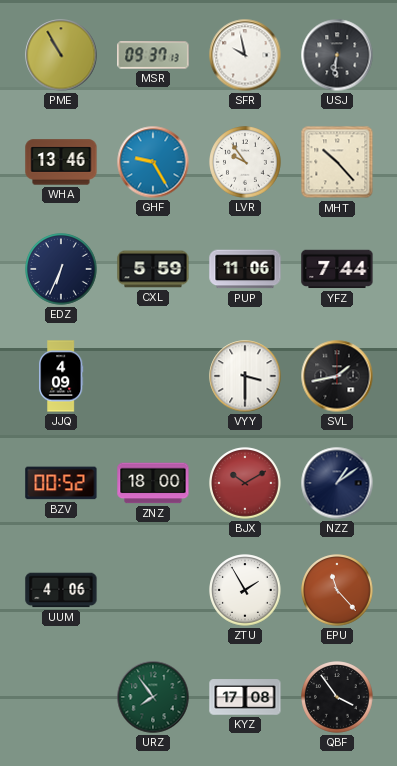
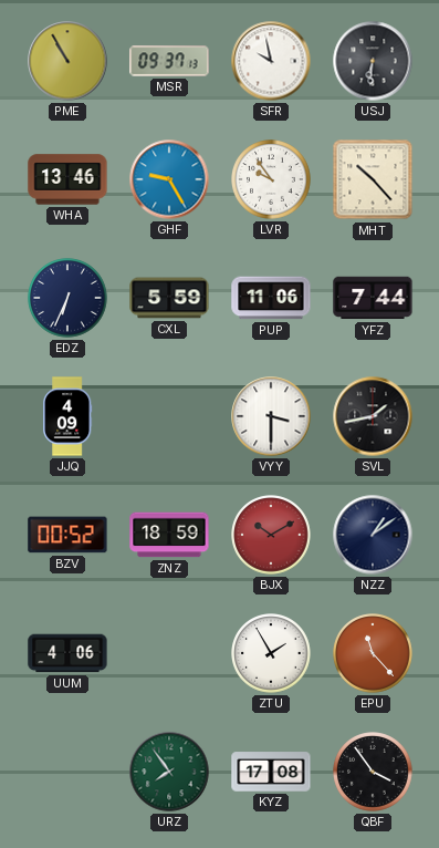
ZNZ: 18:00 -> 18:59 (169, 535)
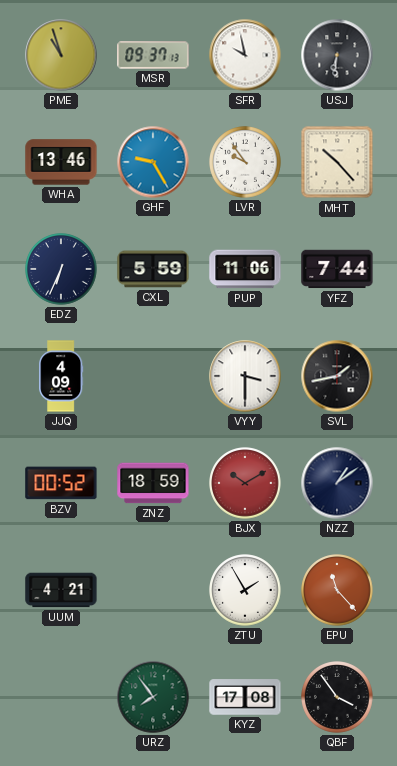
PME: 10:55 -> 10:57 (61, 55)
UUM: 4:06 -> 4:21 (61, 590)
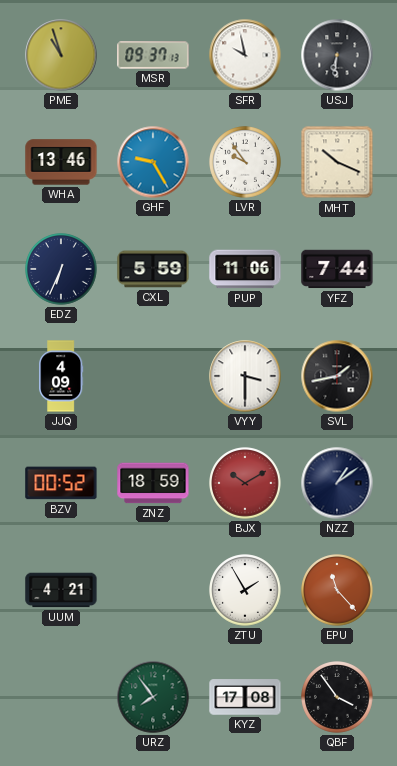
MHT: 10:23 -> 10:19 (337, 162)
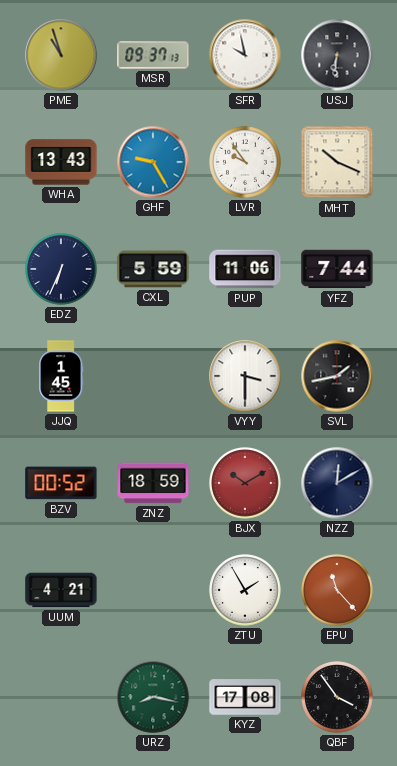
WHA: 13:46 -> 13:43 (61, 162)
JJQ: 4:09 -> 1:45 (61, 376)
NZZ: 1:09 -> 12:10 (337, 483)
URZ: 7:54 -> 8:17 (153, 697)
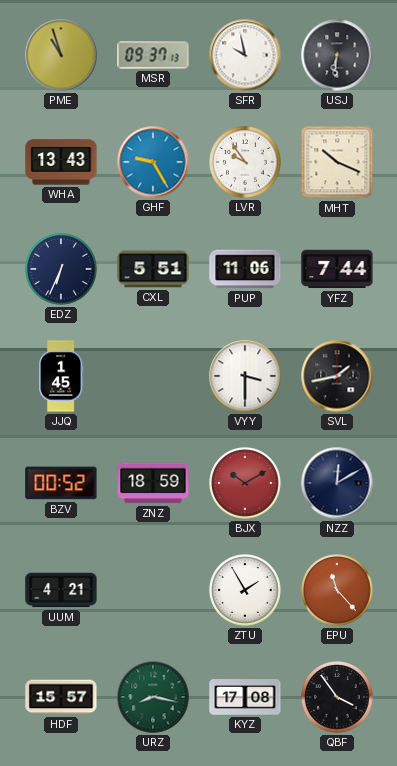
CXL: 5:59 -> 5:51 (153, 269)
HDF: none -> 15:57 (61, 697)
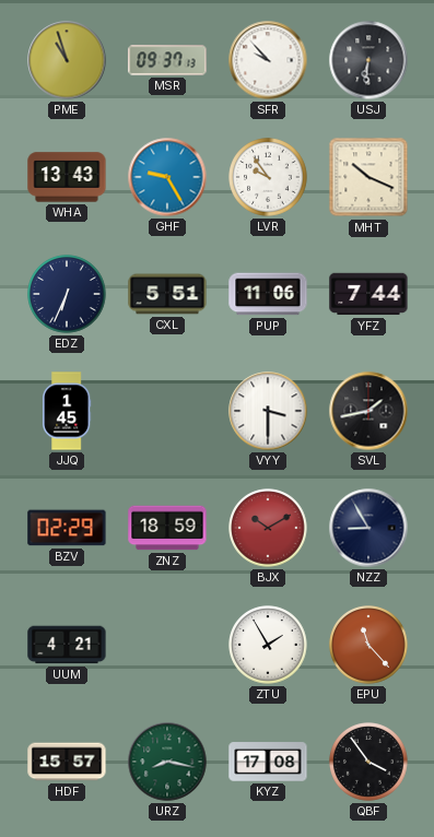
SFR: 9:58 -> 9:53 (268, 60)
BZV: 00:52 -> 02:29 (67, 528)
NZZ: 12:10 -> 8:55 (368, 528)
